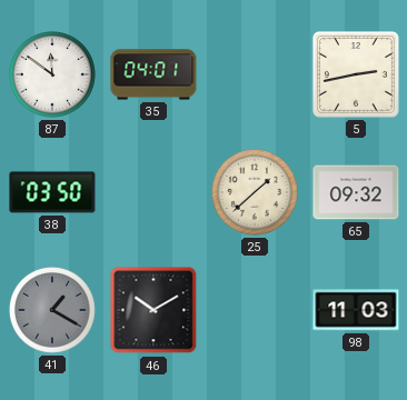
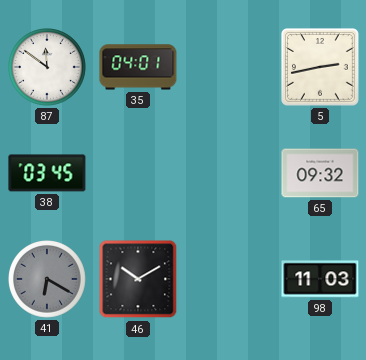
38: 03:50 -> 03:45 (47, 173)
25: 1:38 -> none (256, 193)
41: 1:20 -> 6:20 (48, 280)
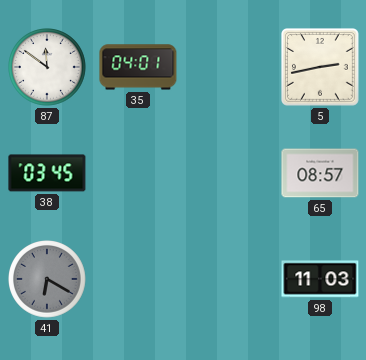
65: 09:32 -> 08:57 (320, 173)
46: 10:10 -> none (138, 279)
